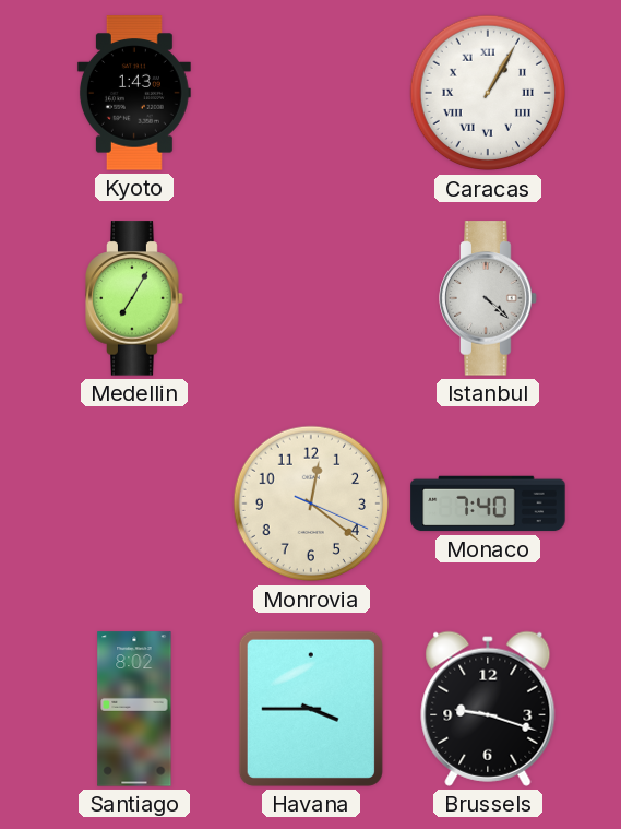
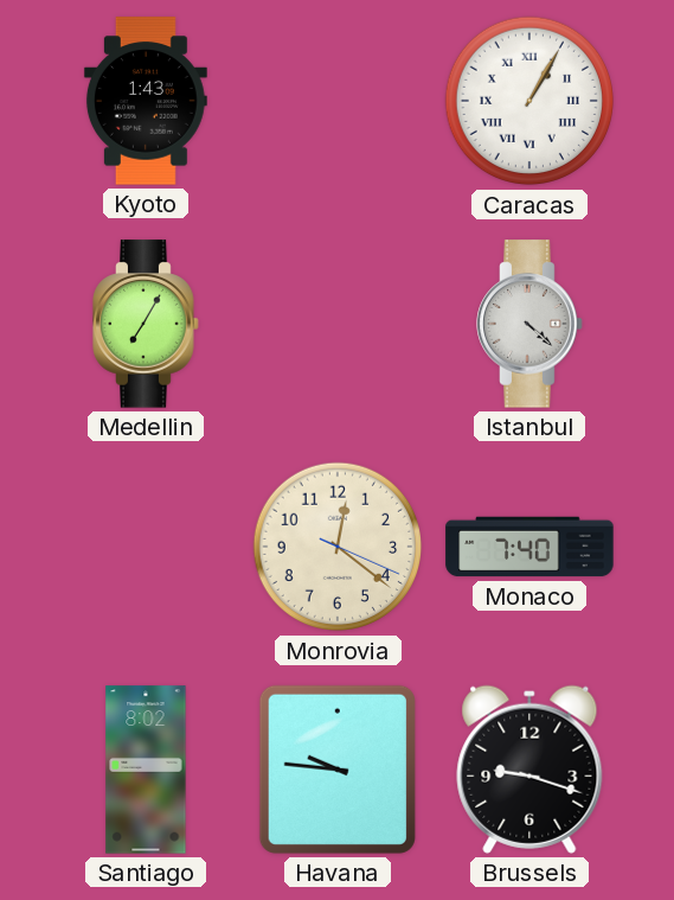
Havana: 3:45 -> 9:46 (338, 770)
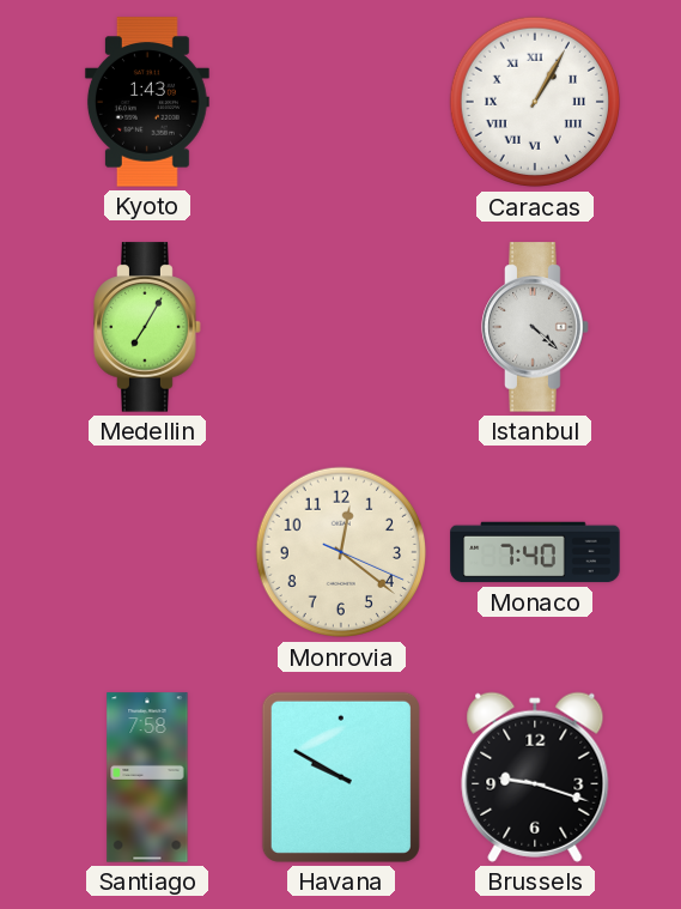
Santiago: 8:02 -> 7:58 (147, 777)
Havana: 9:46 -> 9:50 (341, 777)
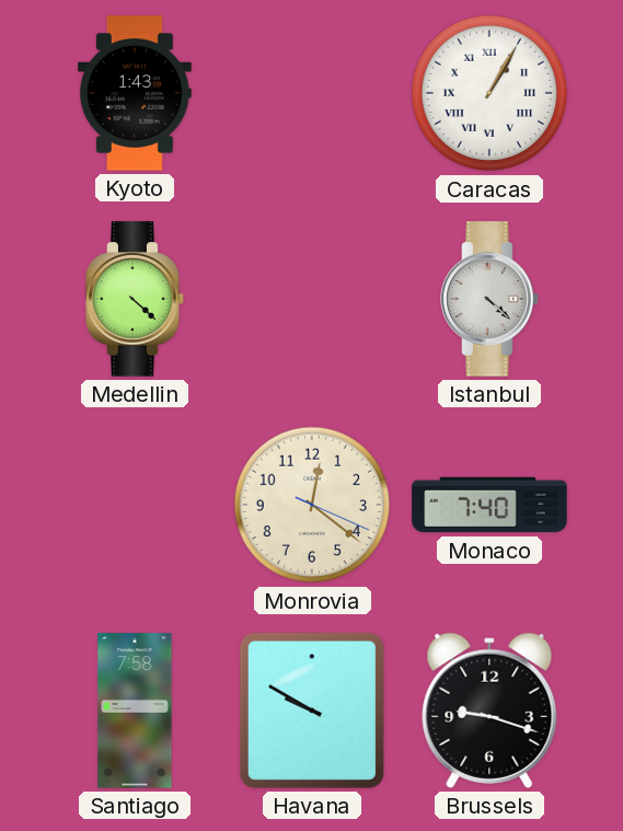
Medellin: 7:05 -> 4:22 (135, 299)
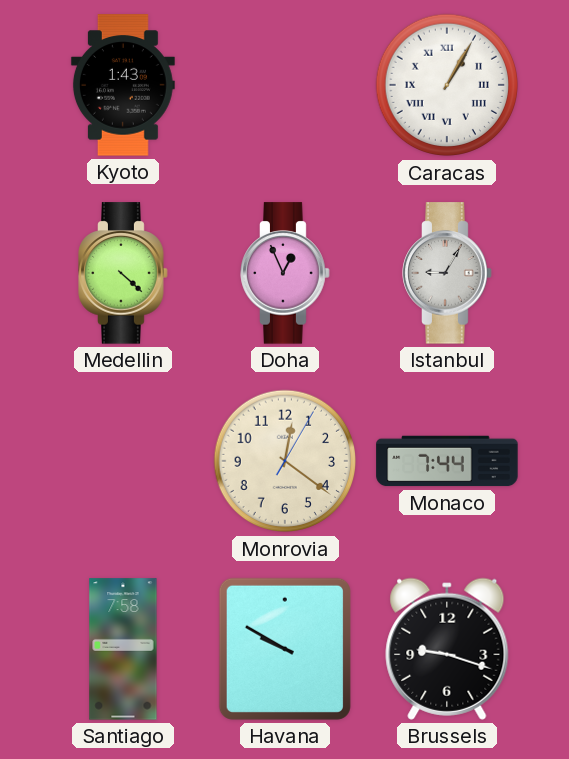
Doha: none -> 12:56 (285, 273)
Istanbul: 4:22 -> 9:05 (447, 273)
Monrovia: 12:21:19 -> 12:21:05 (285, 461)
Monaco: 7:40 -> 7:44 (447, 461)
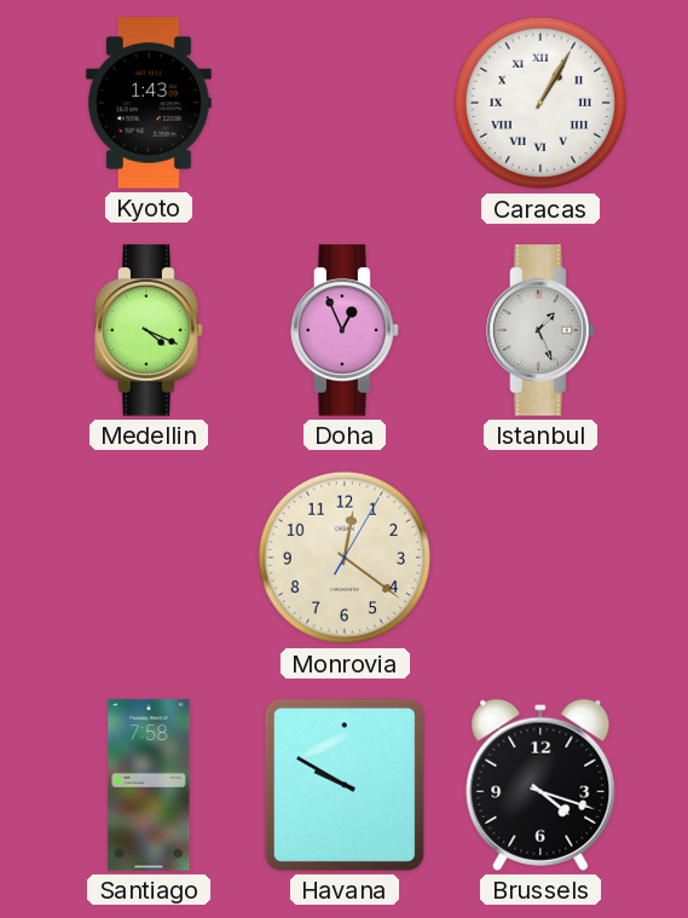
Medellin: 4:22 -> 4:19 (149, 330)
Istanbul: 9:05 -> 1:26 (540, 330)
Monaco: 7:44 -> none (447, 461)
Brussels: 9:18 -> 4:18 (540, 785)
